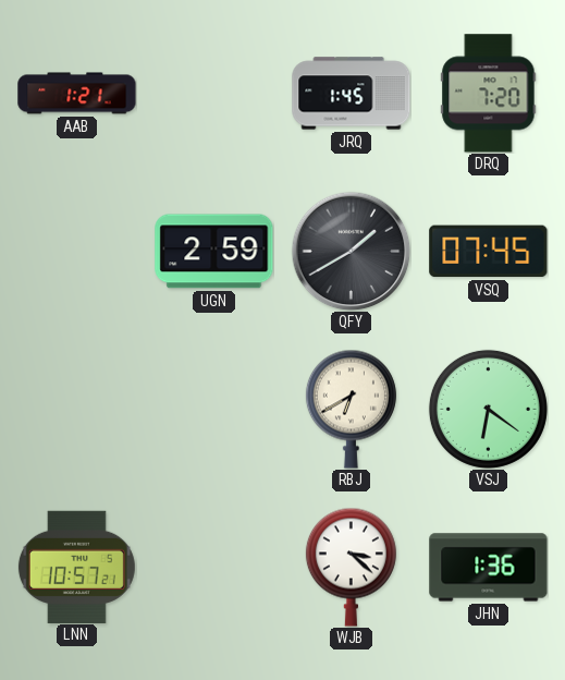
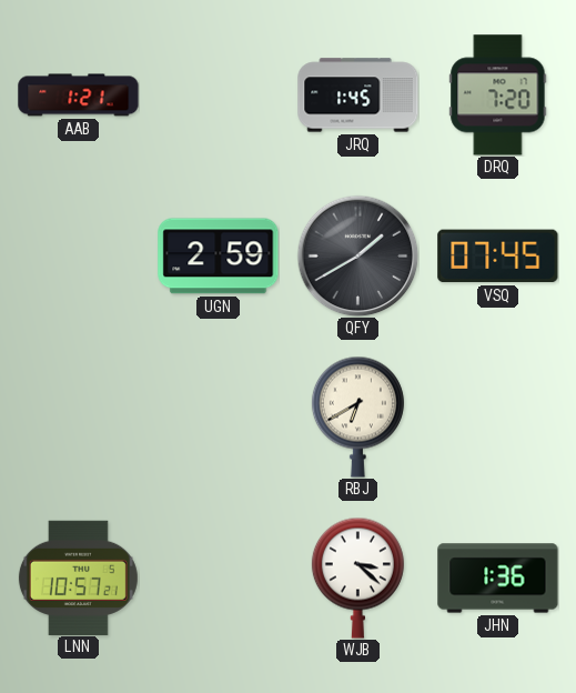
VSJ: 6:21 -> none (488, 409)
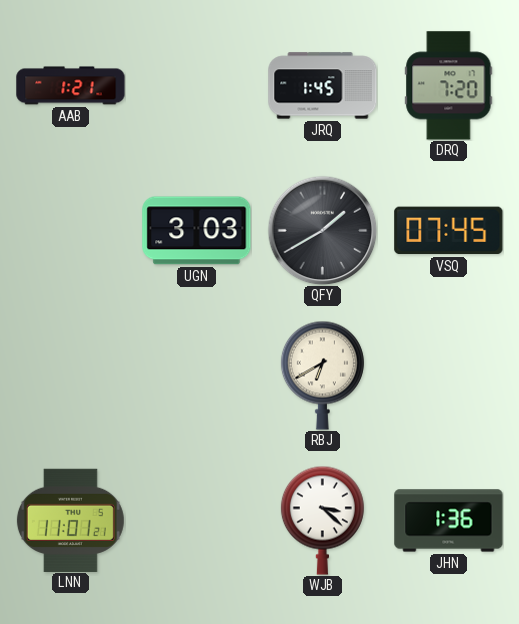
UGN: 2:59 -> 3:03 (197, 231)
LNN: 10:57 -> 11:01 (70, 520)
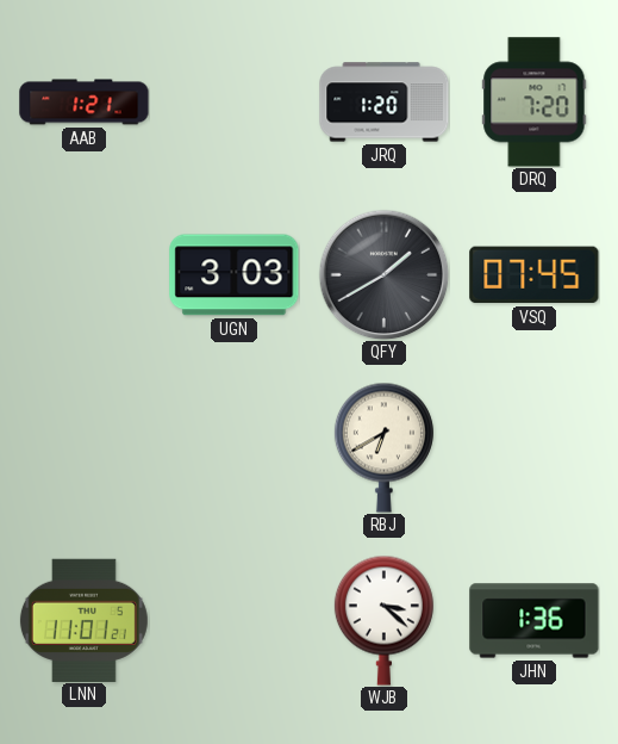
JRQ: 1:45 -> 1:20 (385, 103)
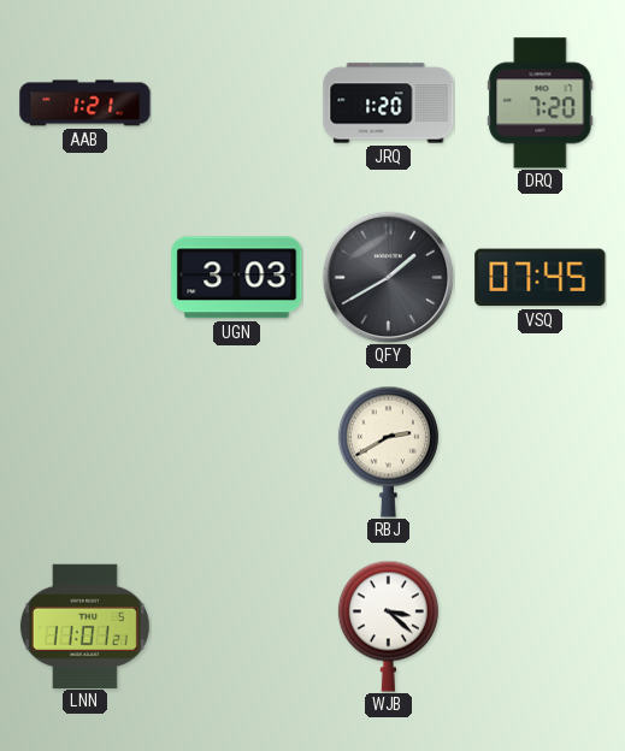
RBJ: 6:40 -> 2:40 (388, 451)
JHN: 1:36 -> none (535, 621)
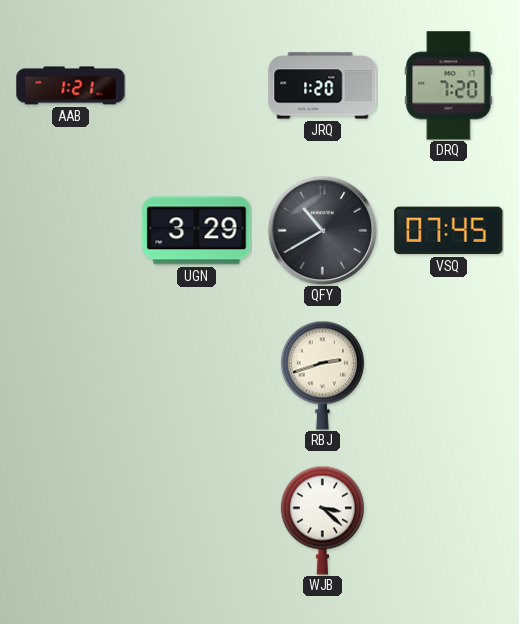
UGN: 3:03 -> 3:29 (197, 231)
QFY: 1:40 -> 10:40 (322, 230)
RBJ: 2:40 -> 2:42 (322, 375)
LNN: 11:01 -> none (84, 626)
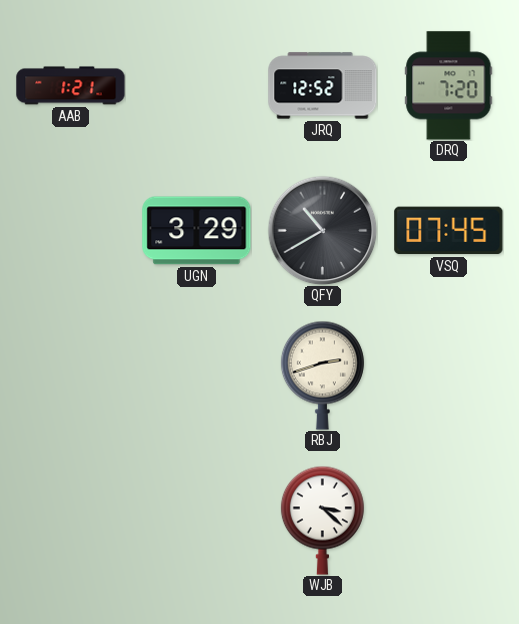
JRQ: 1:20 -> 12:52 (323, 86)
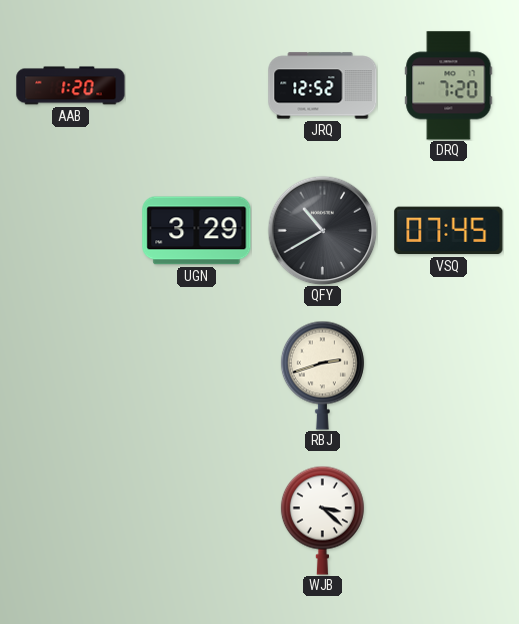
AAB: 1:21 -> 1:20 (71, 86)
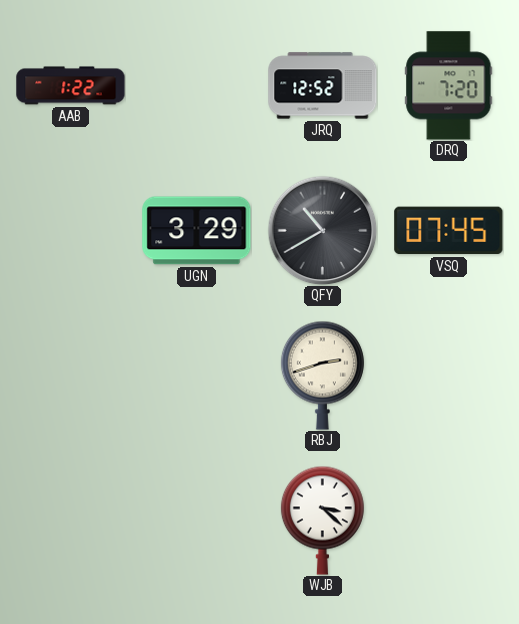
AAB: 1:20 -> 1:22 (71, 86)
